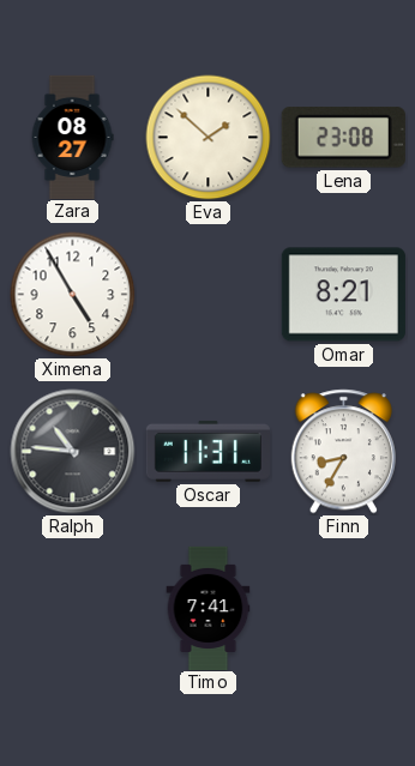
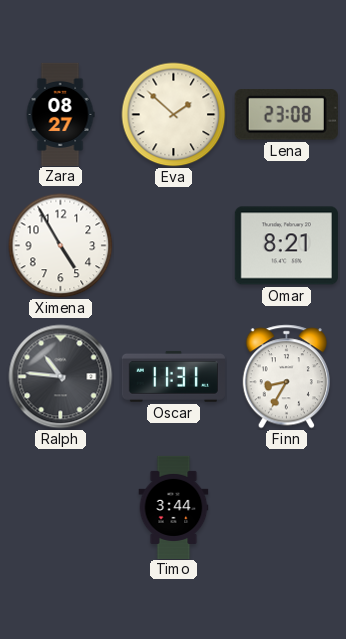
Timo: 7:41 -> 3:44 (174, 507)
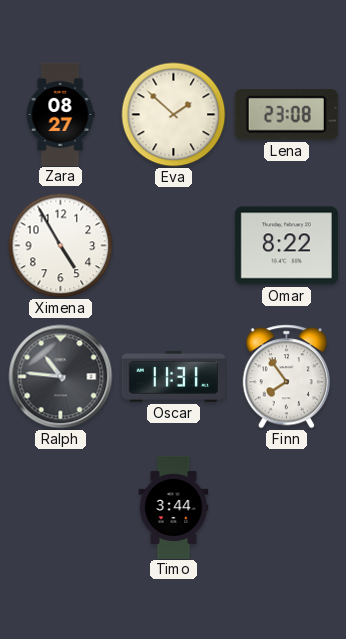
Omar: 8:21 -> 8:22 (286, 246)
Finn: 8:35 -> 7:54 (286, 377)
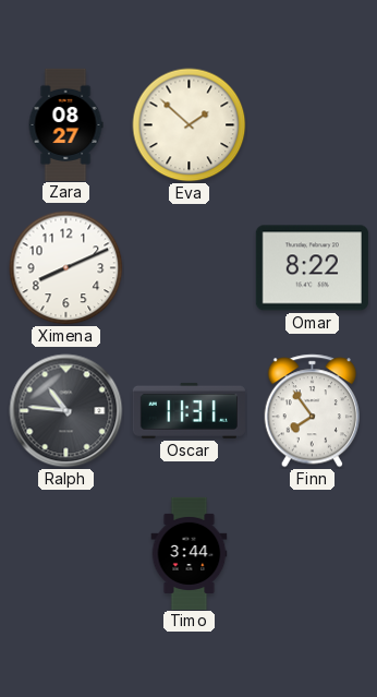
Lena: 23:08 -> none (286, 115)
Ximena: 4:55 -> 8:11 (66, 268)
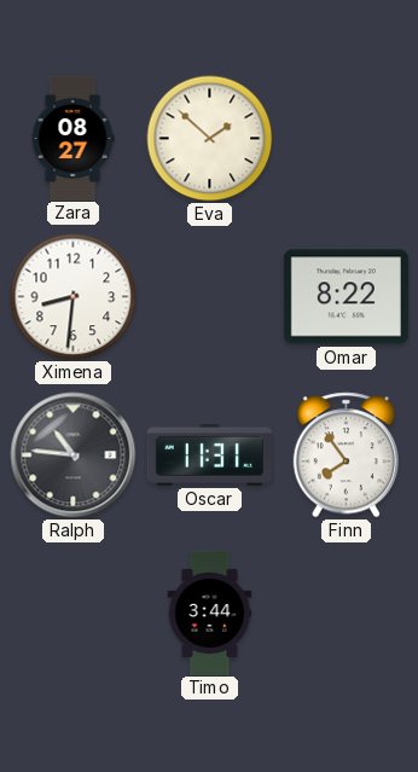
Ximena: 8:11 -> 8:31 (74, 297)
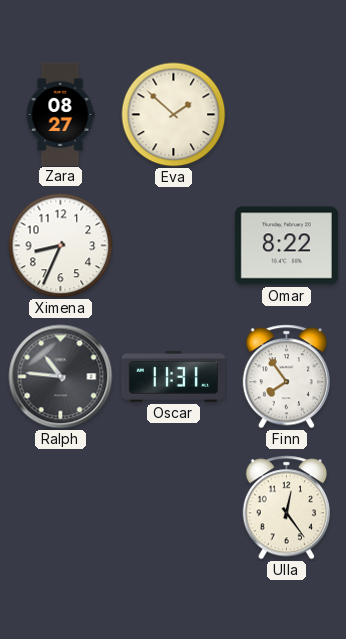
Ximena: 8:31 -> 8:34 (61, 246)
Timo: 3:44 -> none (210, 613)
Ulla: none -> 12:24 (286, 508)
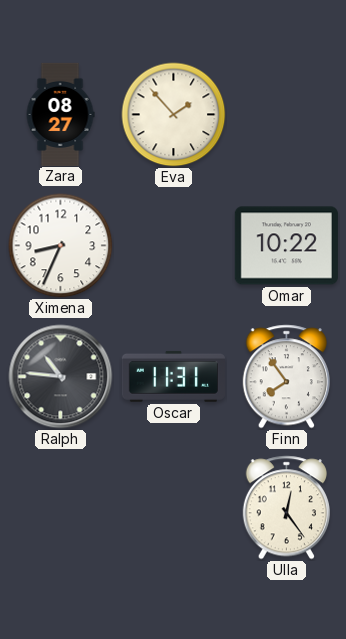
Eva: 1:52 -> 1:53 (174, 115)
Omar: 8:22 -> 10:22 (286, 246)
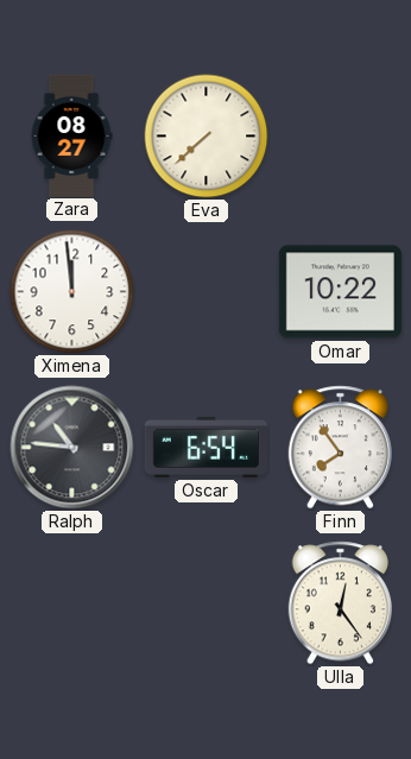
Eva: 1:53 -> 7:38 (207, 137)
Ximena: 8:34 -> 11:59 (72, 292)
Oscar: 11:31 -> 6:54 (205, 447)
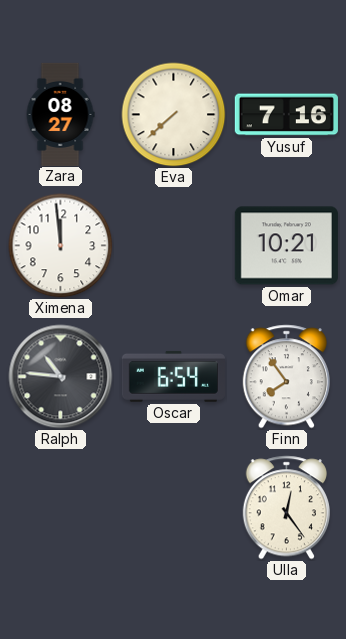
Yusuf: none -> 7:16 (286, 115)
Omar: 10:22 -> 10:21 (286, 246)
